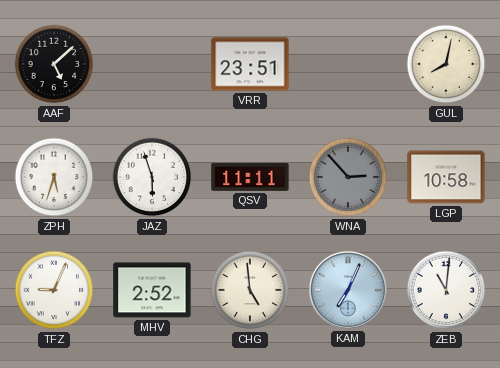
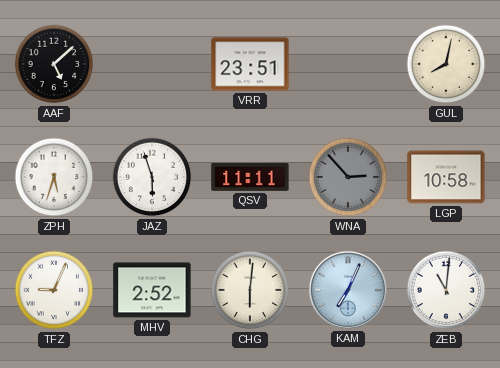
CHG: 4:59 -> 6:01 (250, 290)
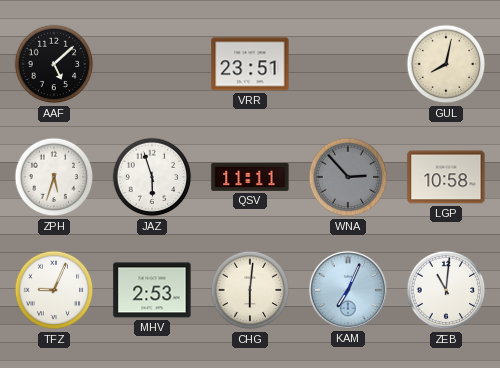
MHV: 2:52 -> 2:53 (152, 290)
